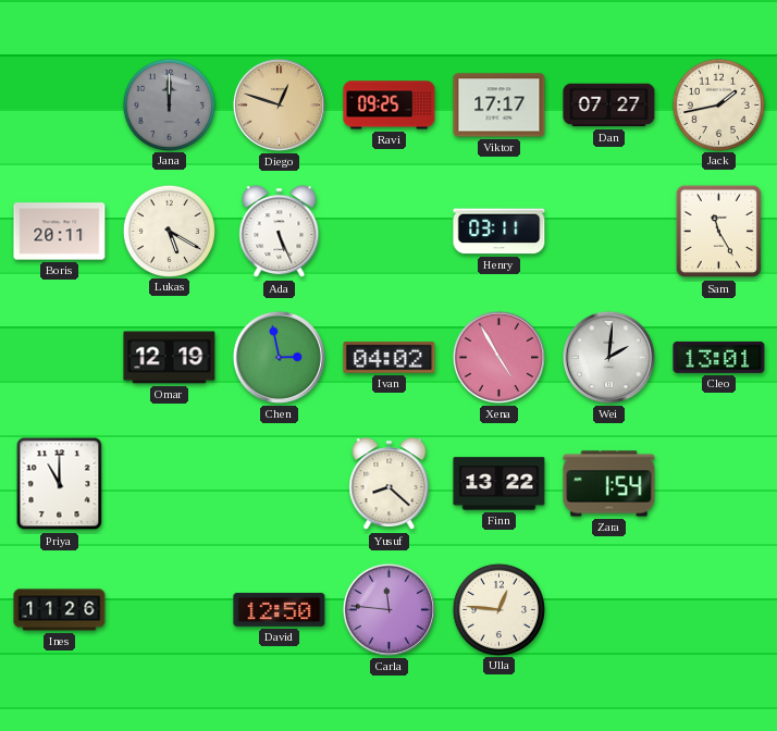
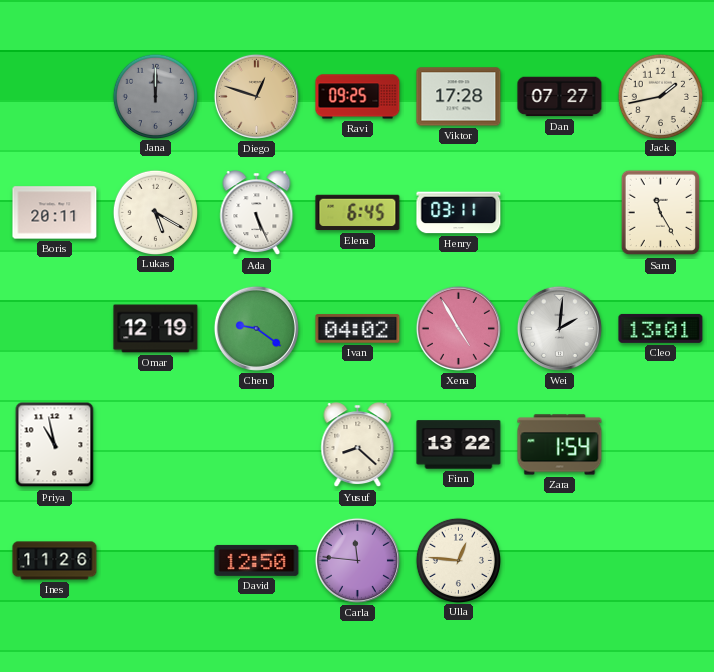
Viktor: 17:17 -> 17:28 (459, 97)
Elena: none -> 6:45 (358, 213)
Chen: 2:58 -> 9:21 (256, 328)
Priya: 11:00 -> 10:58 (55, 445)
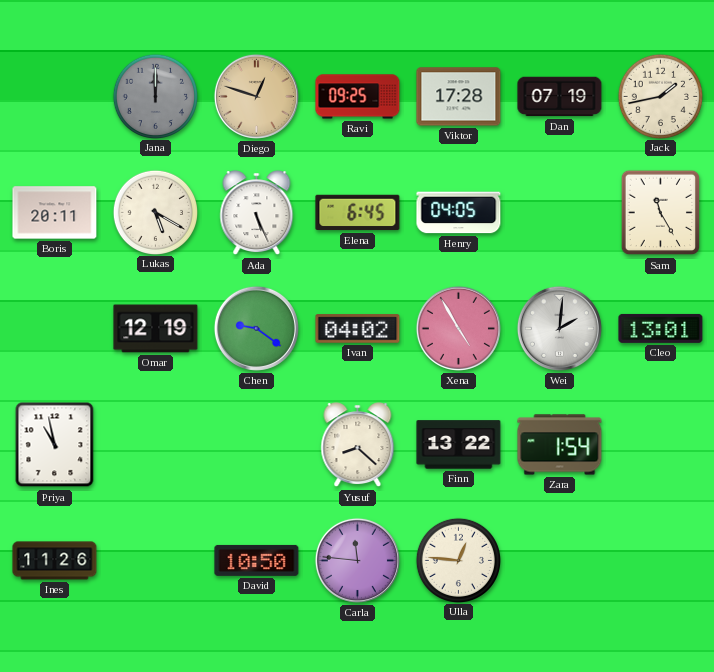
Dan: 07:27 -> 07:19 (560, 97)
Henry: 03:11 -> 04:05 (459, 213)
David: 12:50 -> 10:50 (257, 560)
